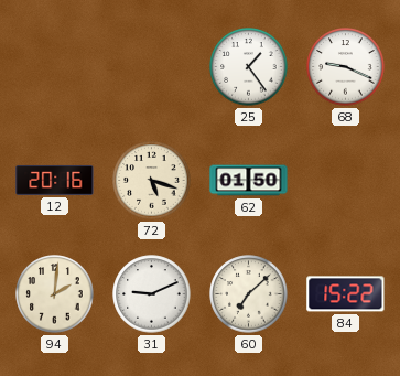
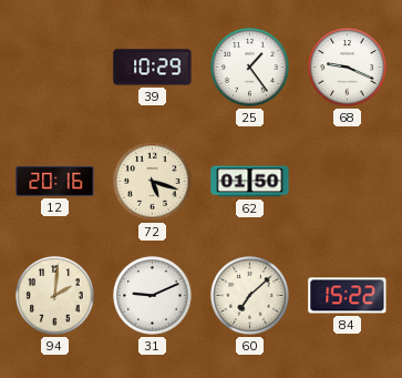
39: none -> 10:29 (153, 68)
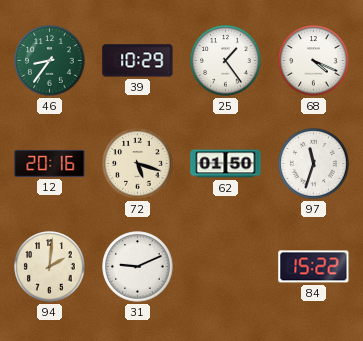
46: none -> 8:36 (50, 61)
68: 9:19 -> 4:19 (314, 61)
97: none -> 11:33 (314, 164)
60: 7:08 -> none (250, 296)
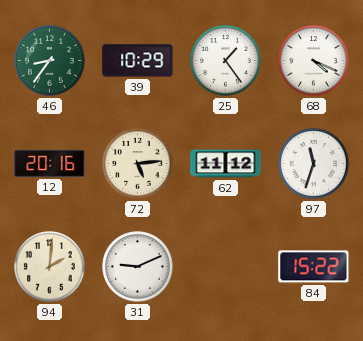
72: 5:18 -> 5:14 (138, 164)
62: 01:50 -> 11:12 (226, 164)
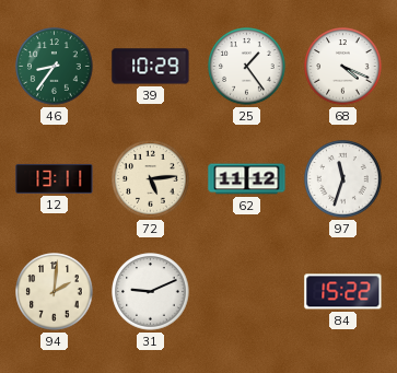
12: 20:16 -> 13:11 (55, 178)
